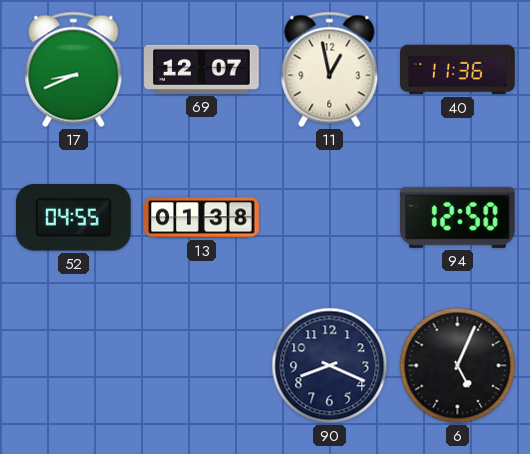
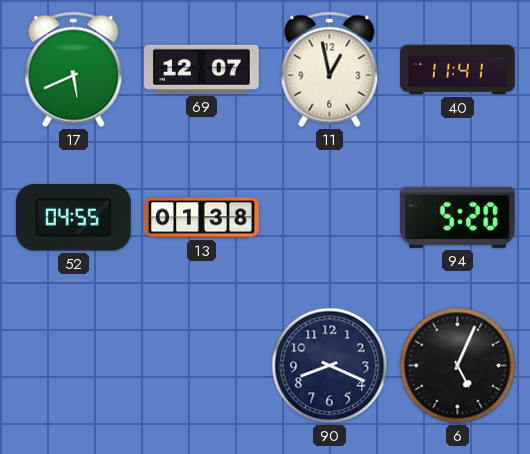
17: 8:41 -> 5:41 (74, 70)
40: 11:36 -> 11:41 (458, 70)
94: 12:50 -> 5:20 (458, 217)
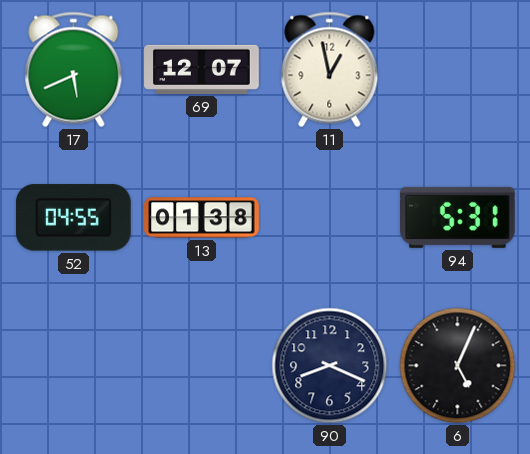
40: 11:41 -> none (458, 70)
94: 5:20 -> 5:31 (458, 217)
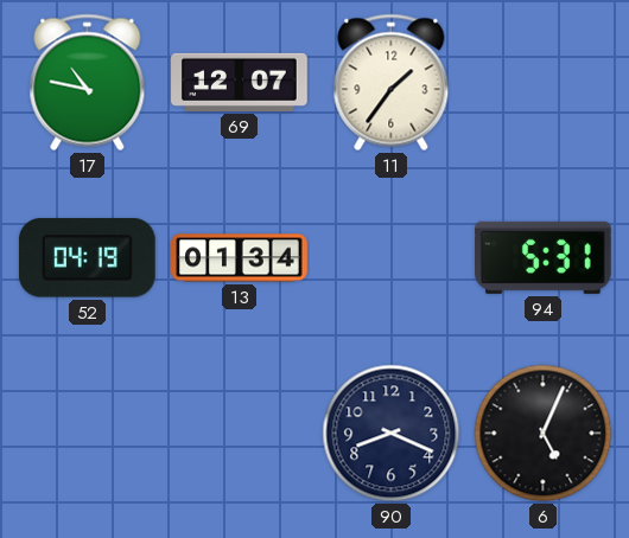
17: 5:41 -> 10:47 (88, 83)
11: 12:58 -> 1:36 (392, 83)
52: 04:55 -> 04:19 (87, 258)
13: 01:38 -> 01:34 (240, 258)
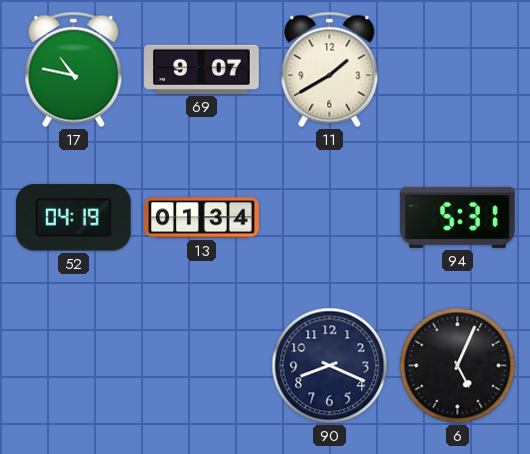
69: 12:07 -> 9:07 (202, 69)
11: 1:36 -> 1:40 (330, 70)
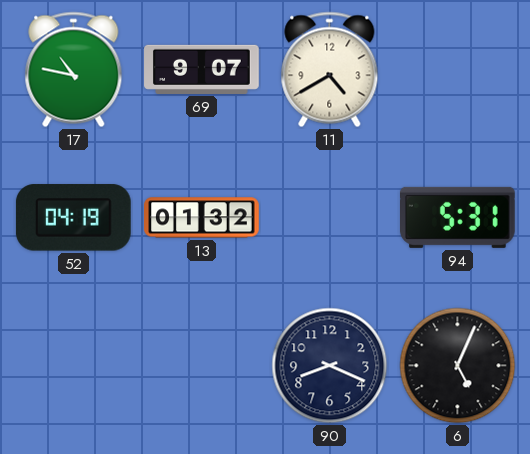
11: 1:40 -> 4:40 (330, 70)
13: 01:34 -> 01:32 (202, 218)
